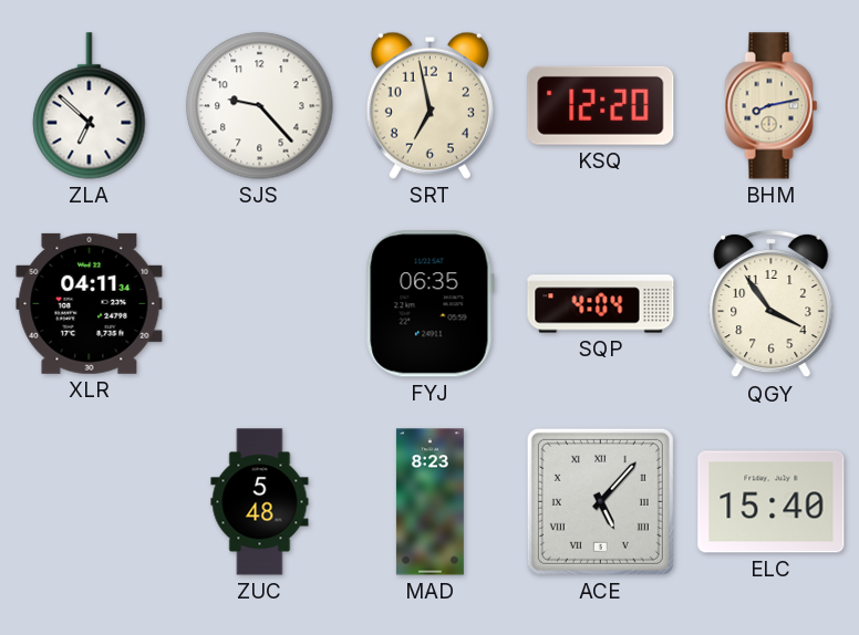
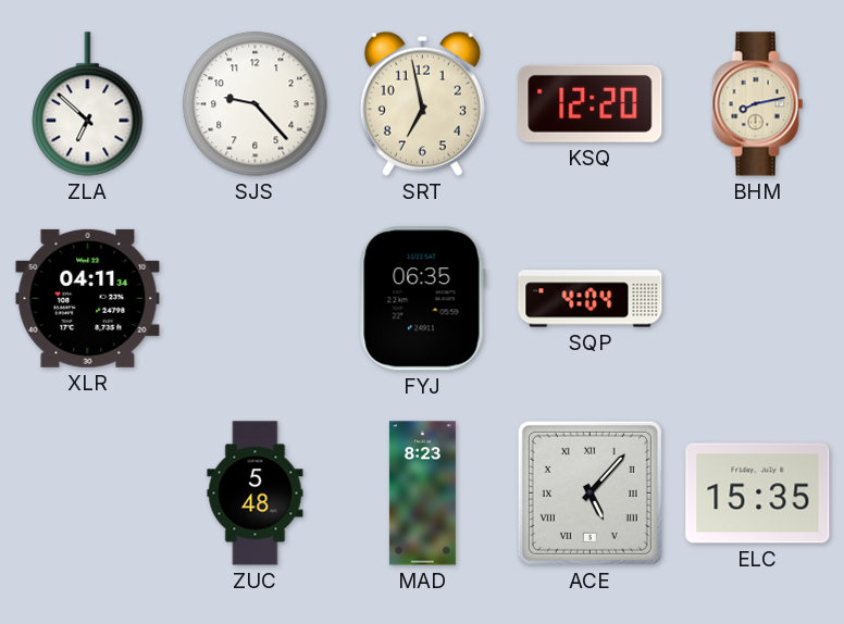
QGY: 3:54 -> none (772, 304)
ELC: 15:40 -> 15:35 (758, 494)
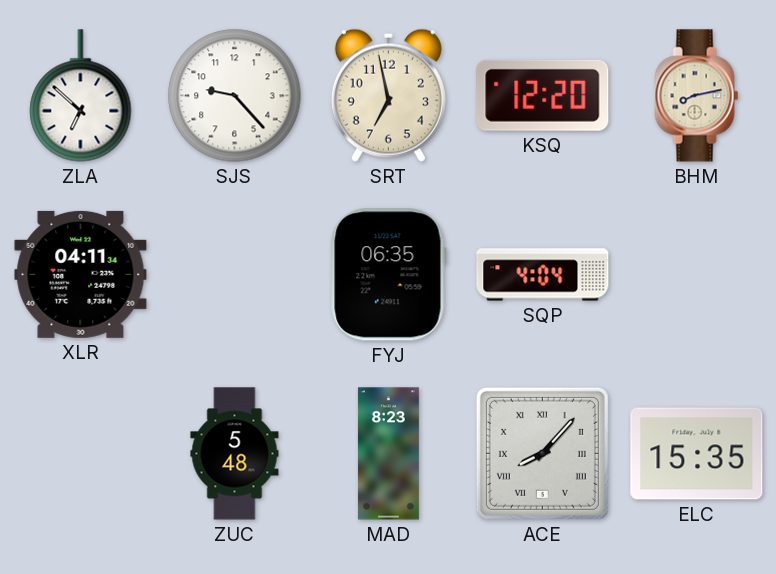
ACE: 5:07 -> 8:07 (542, 453)
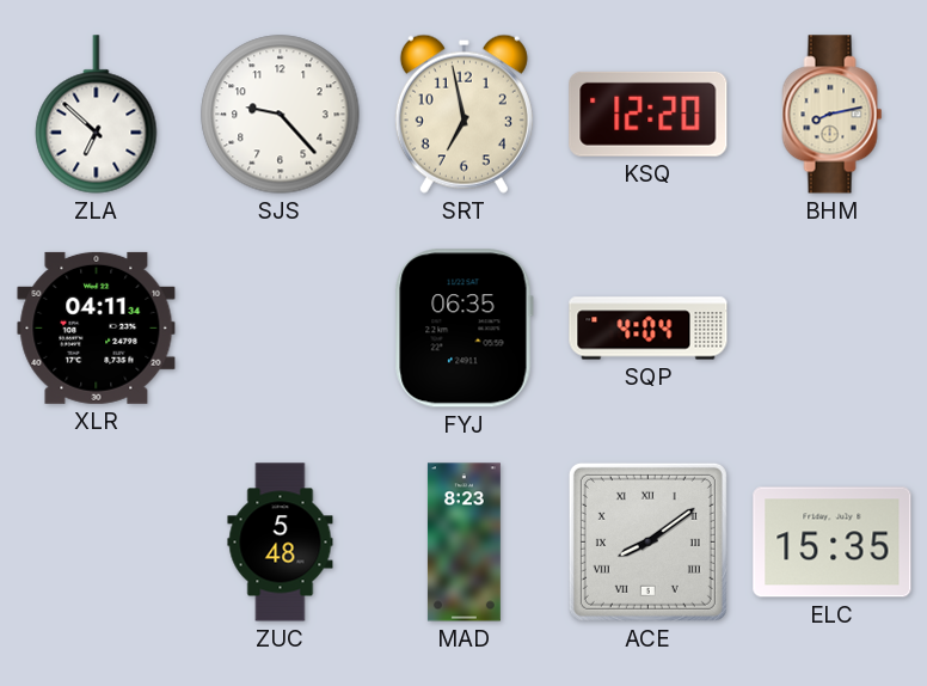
ACE: 8:07 -> 8:09 (647, 541)
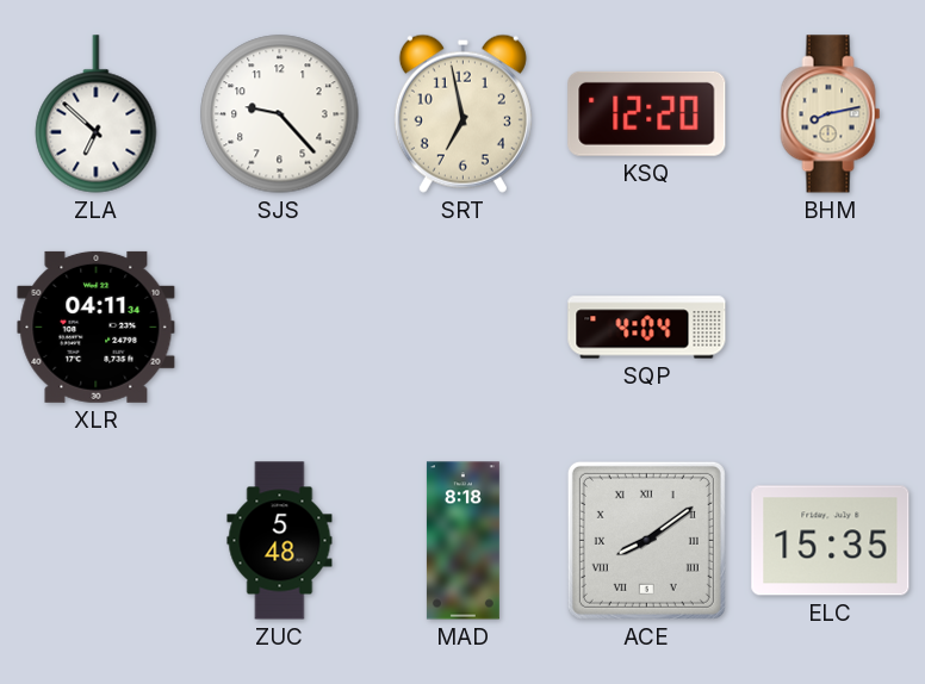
FYJ: 06:35 -> none (463, 329)
MAD: 8:23 -> 8:18 (462, 541)
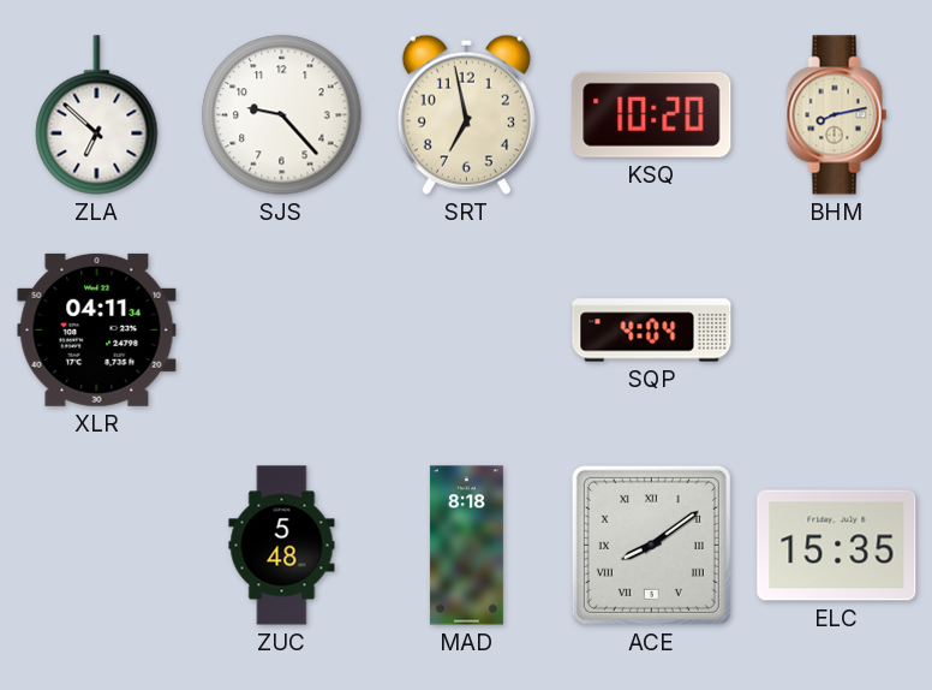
KSQ: 12:20 -> 10:20 (652, 114)
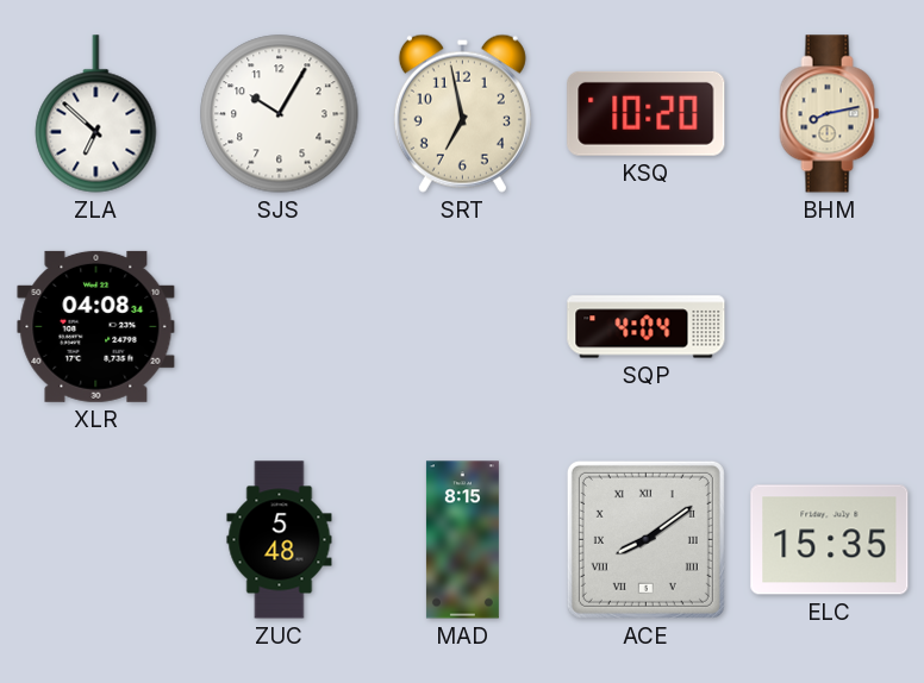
SJS: 9:23 -> 10:05 (280, 114)
XLR: 04:11 -> 04:08 (96, 326)
MAD: 8:18 -> 8:15 (462, 540)
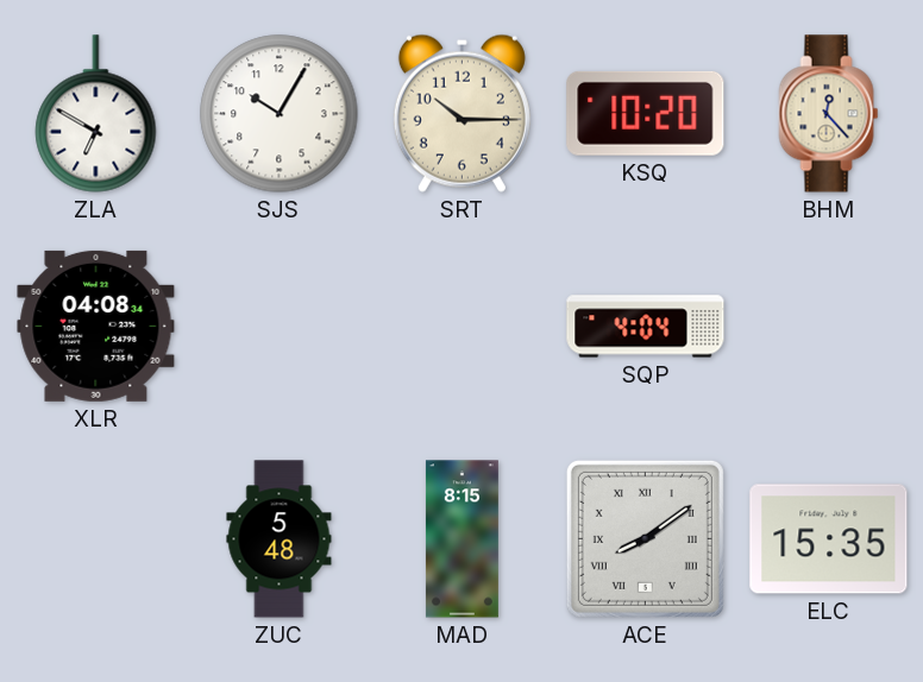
ZLA: 6:52 -> 6:50 (96, 114)
SRT: 6:58 -> 10:15 (461, 113)
BHM: 8:13 -> 12:23 (829, 114)
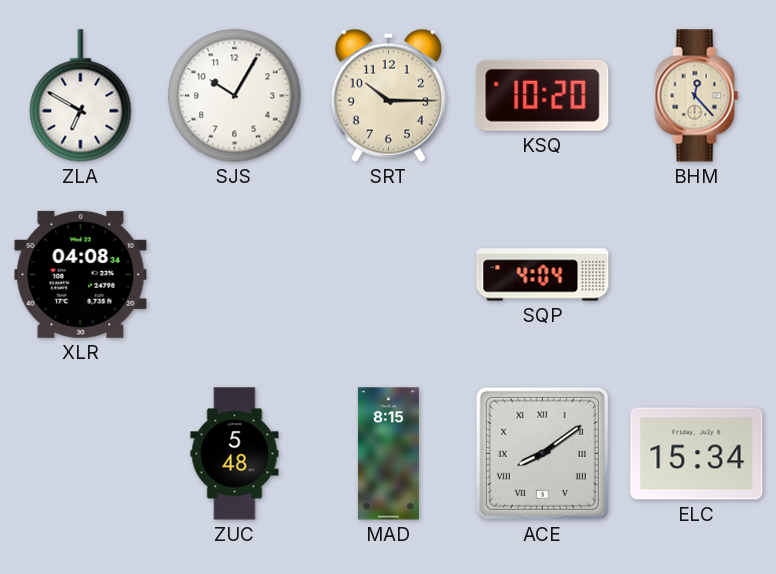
ELC: 15:35 -> 15:34 (697, 454)
